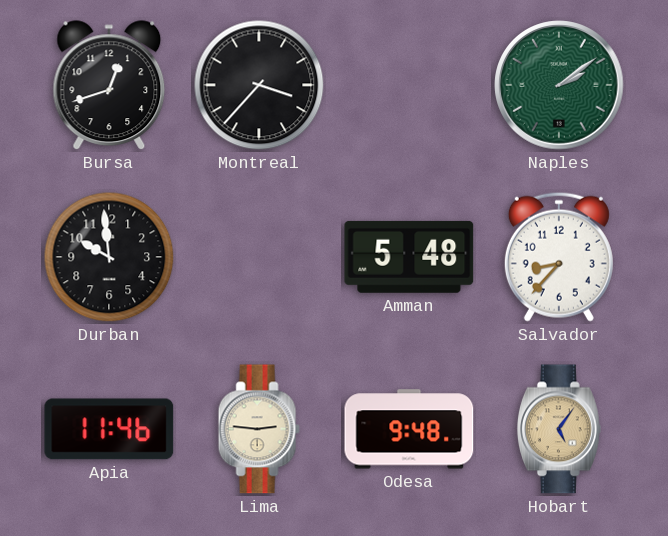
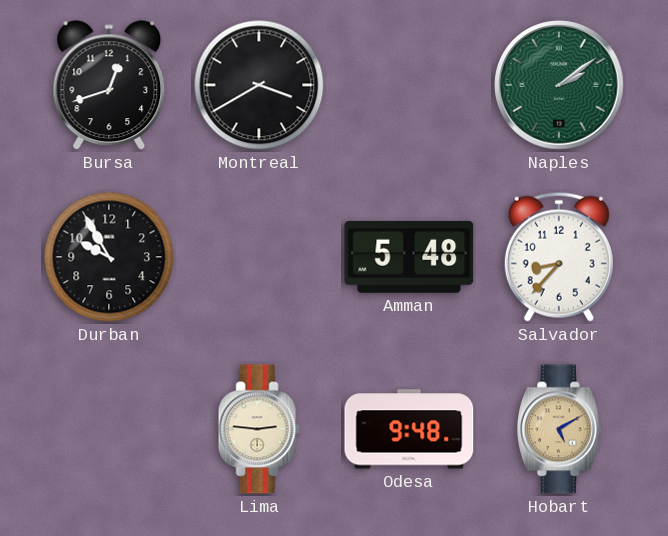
Montreal: 3:37 -> 3:40 (259, 85)
Durban: 9:59 -> 9:55 (109, 257)
Apia: 11:46 -> none (109, 429)
Hobart: 5:06 -> 5:10 (559, 429)
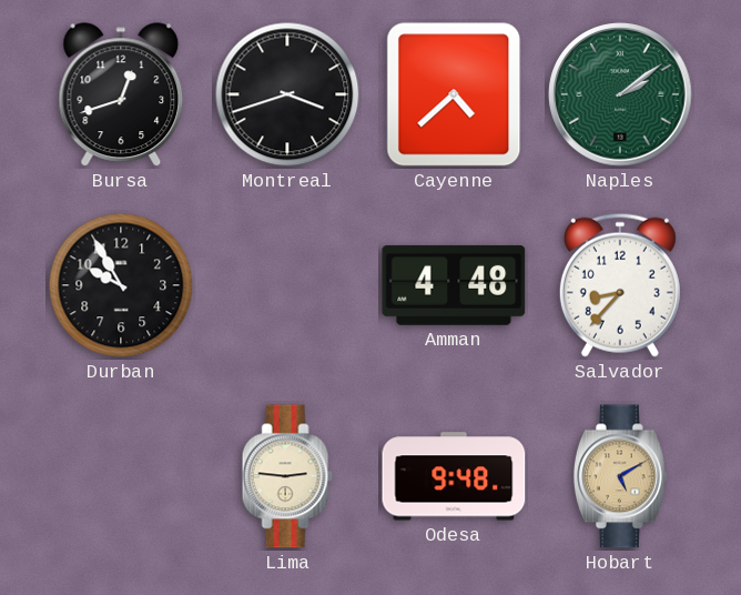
Montreal: 3:40 -> 3:42 (287, 94)
Cayenne: none -> 4:38 (454, 94)
Amman: 5:48 -> 4:48 (454, 285)
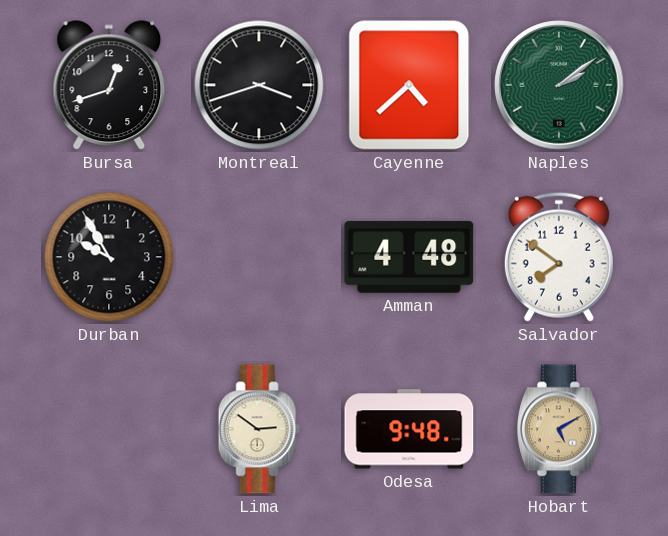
Salvador: 8:37 -> 7:51 (559, 257)
Lima: 2:46 -> 2:51 (259, 429)
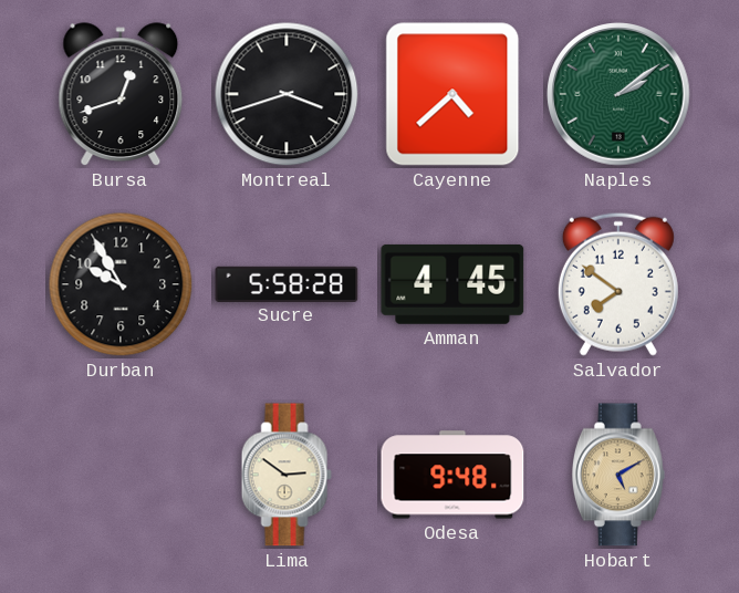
Sucre: none -> 5:58 (287, 283)
Amman: 4:48 -> 4:45 (452, 284)
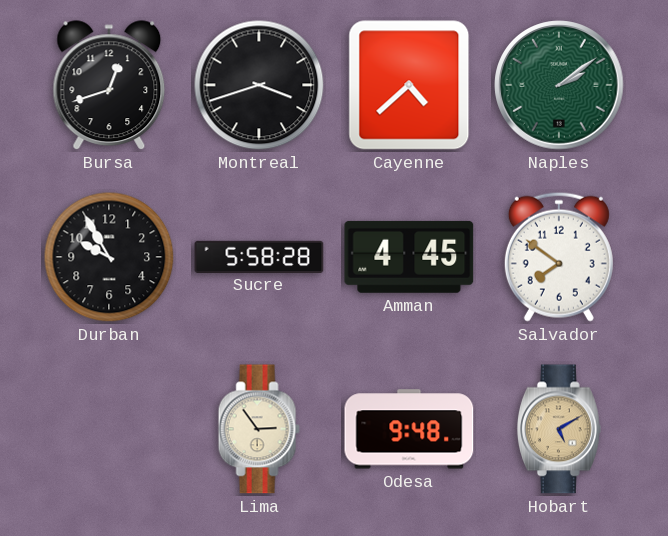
Lima: 2:51 -> 2:54 (259, 429)
